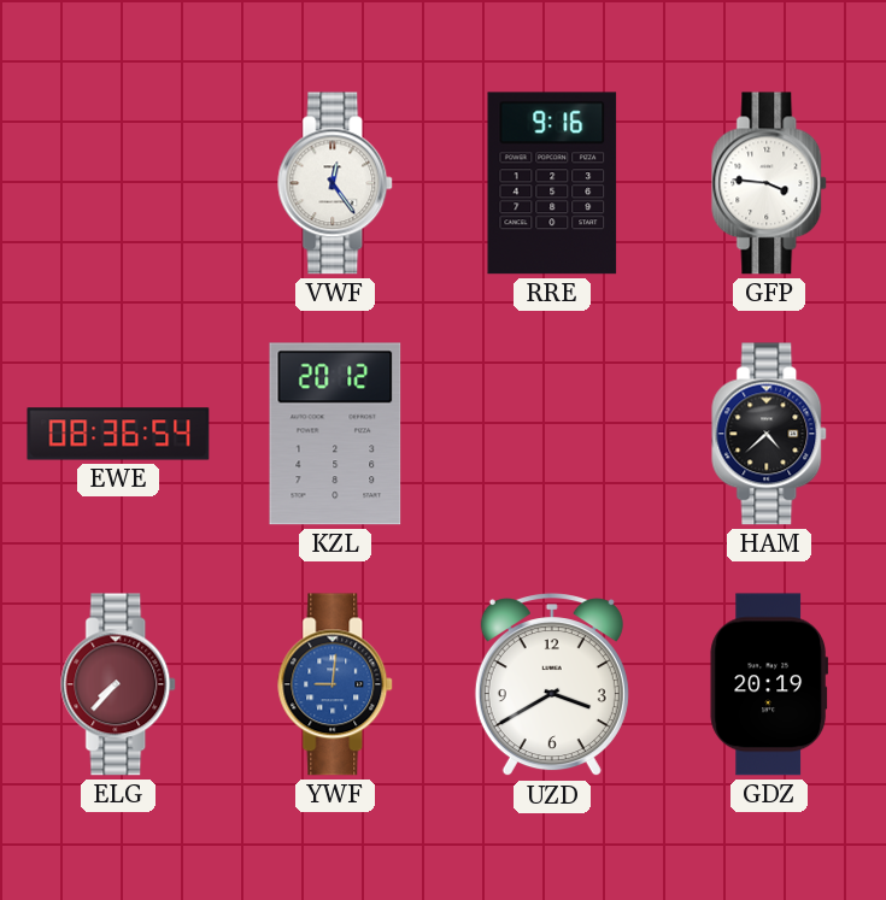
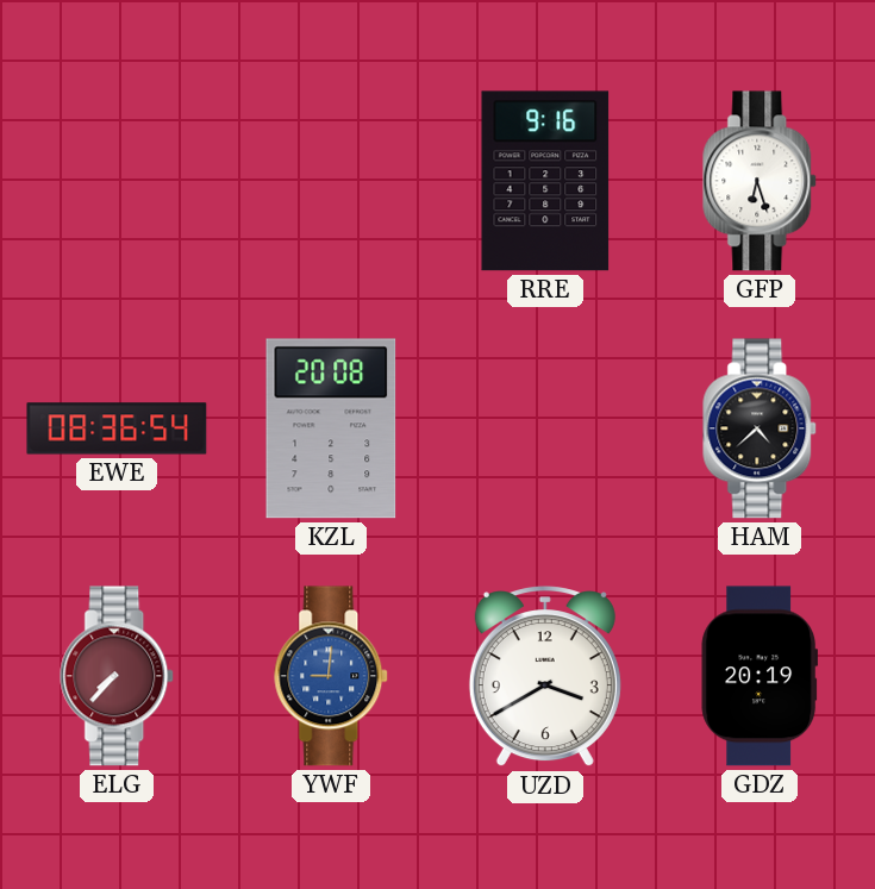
VWF: 12:24 -> none (336, 183)
GFP: 3:46 -> 6:27 (761, 181)
KZL: 20:12 -> 20:08 (331, 428)
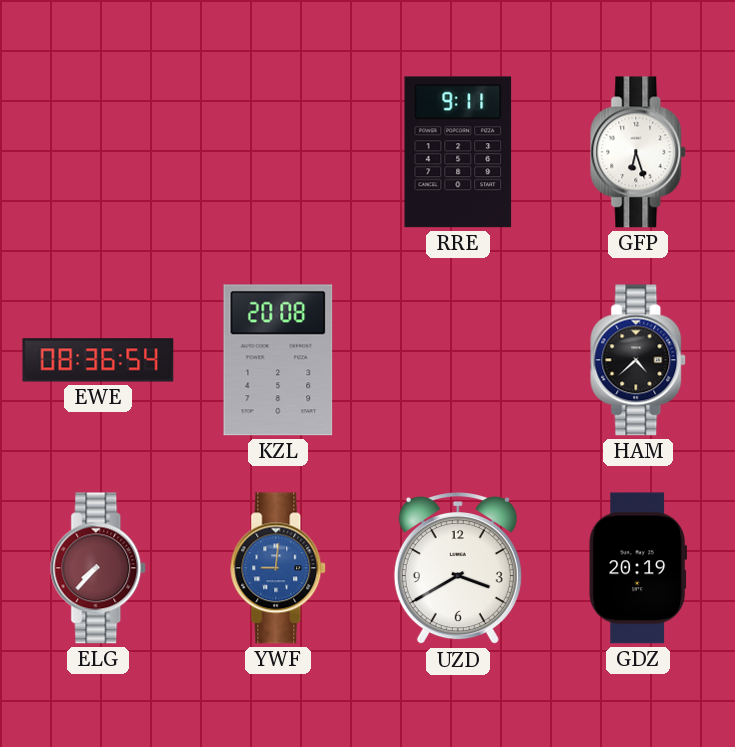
RRE: 9:16 -> 9:11 (458, 152)
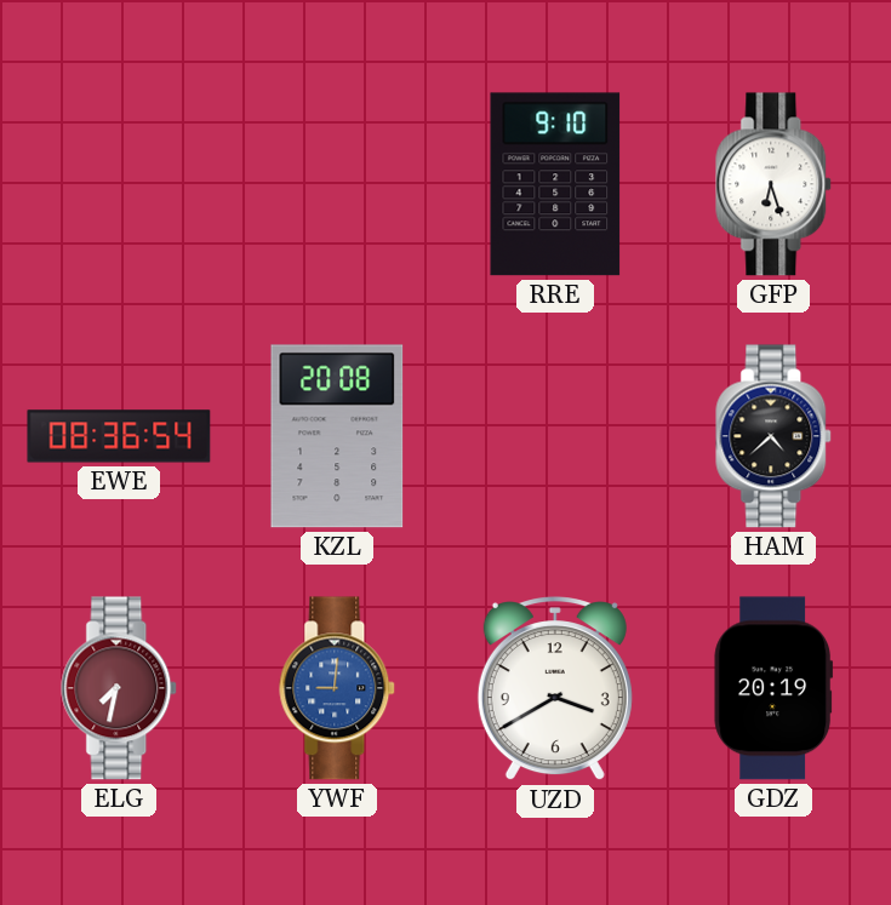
RRE: 9:11 -> 9:10 (555, 184)
ELG: 7:37 -> 7:32 (120, 688)
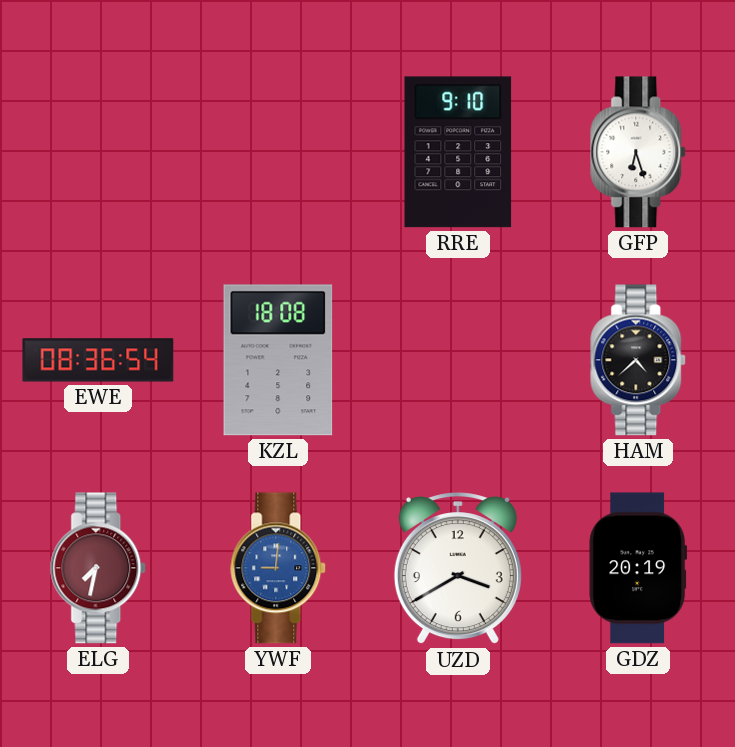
KZL: 20:08 -> 18:08 (278, 360)
